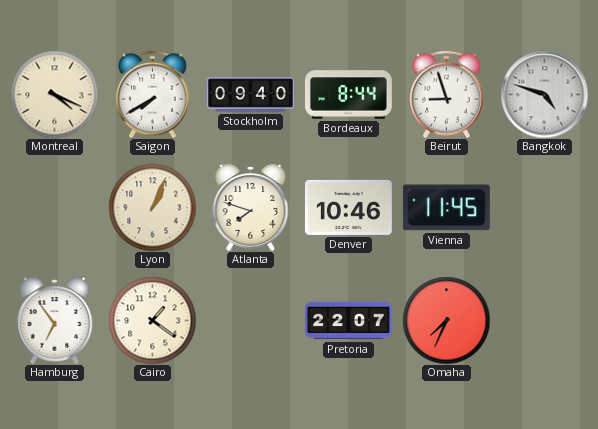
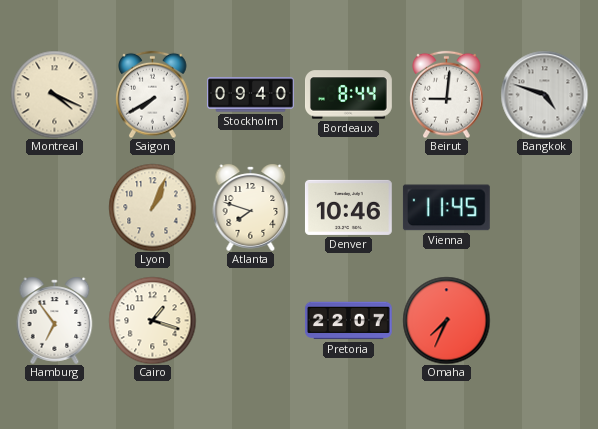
Beirut: 8:57 -> 9:01 (447, 94)
Cairo: 1:21 -> 1:18 (152, 320)
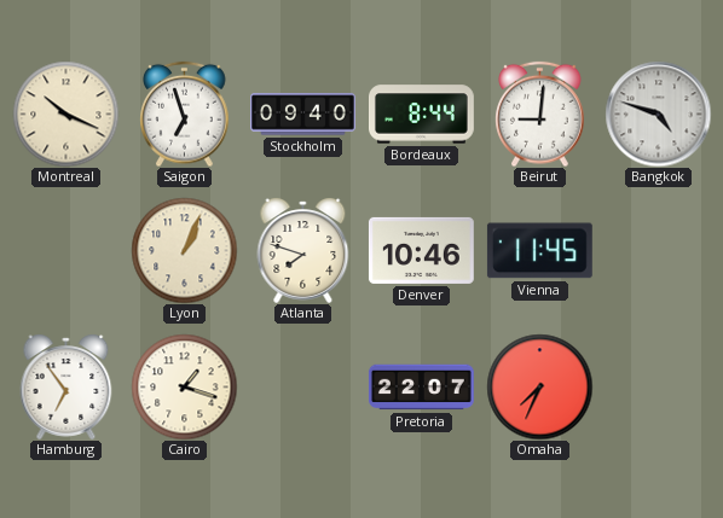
Montreal: 4:19 -> 10:19 (65, 114)
Saigon: 7:40 -> 6:57 (185, 114)
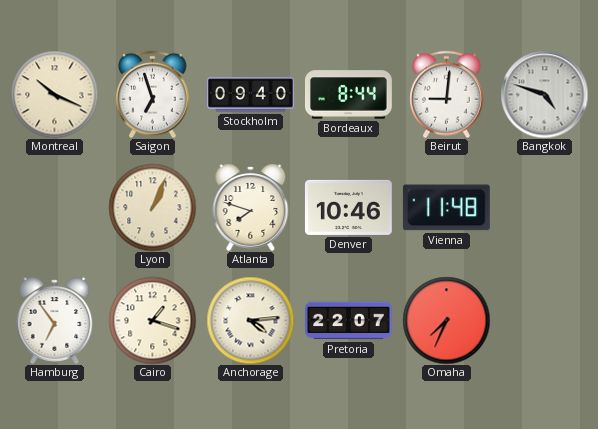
Vienna: 11:45 -> 11:48 (446, 208)
Anchorage: none -> 4:14 (250, 320)
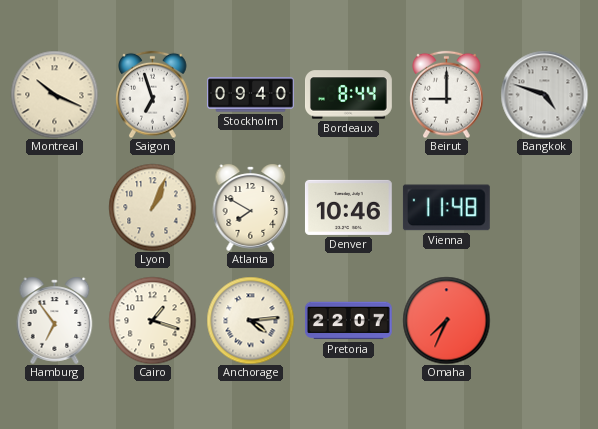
Beirut: 9:01 -> 9:00 (447, 94)
Atlanta: 7:48 -> 7:50 (251, 207)
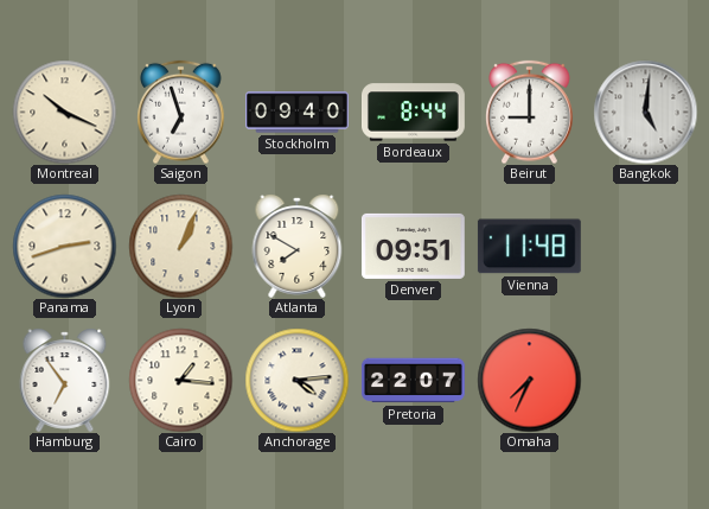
Bangkok: 4:48 -> 5:01 (645, 112)
Panama: none -> 2:42 (64, 246)
Denver: 10:46 -> 09:51 (413, 246)
Cairo: 1:18 -> 1:16 (180, 380)
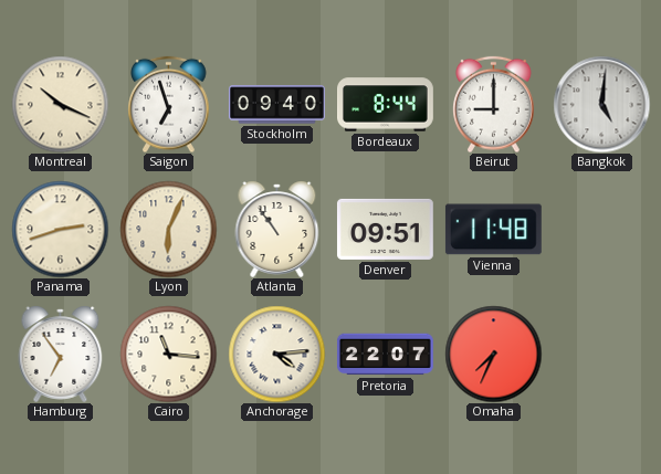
Lyon: 1:04 -> 6:04 (168, 229)
Atlanta: 7:50 -> 10:54 (277, 229)
Cairo: 1:16 -> 11:16 (168, 354)
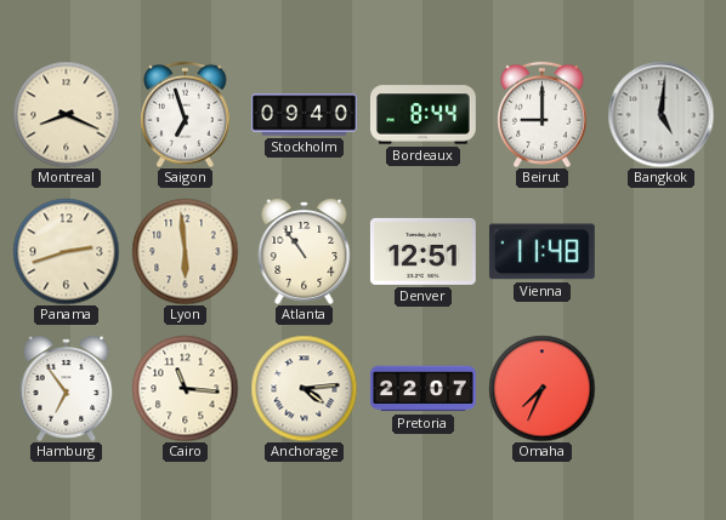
Montreal: 10:19 -> 8:19 (66, 114)
Lyon: 6:04 -> 5:59 (185, 251)
Denver: 09:51 -> 12:51 (422, 251)
